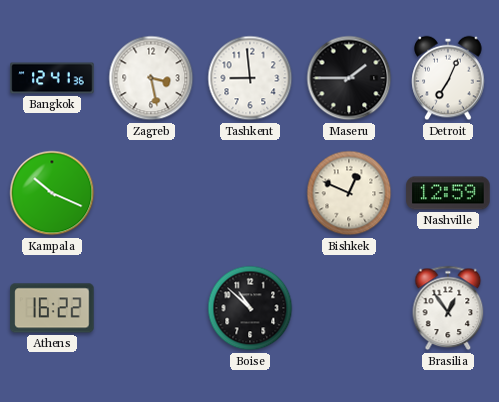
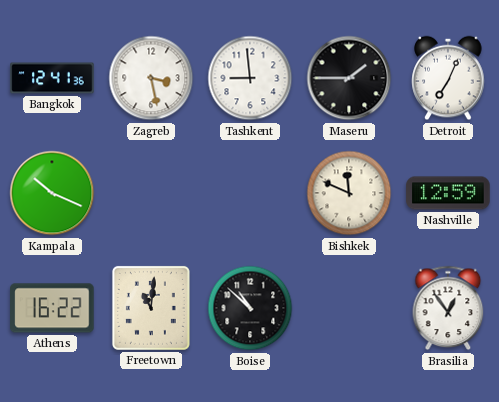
Bishkek: 12:49 -> 11:49 (349, 193)
Freetown: none -> 11:01 (151, 308)
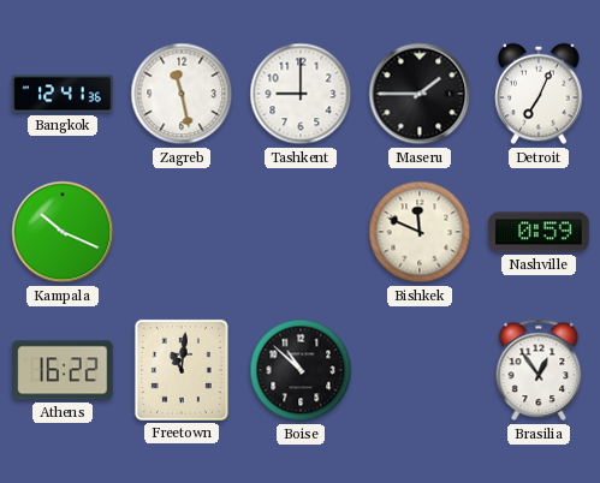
Zagreb: 3:28 -> 11:28 (182, 94)
Tashkent: 8:59 -> 9:00 (301, 94)
Nashville: 12:59 -> 0:59 (539, 232)
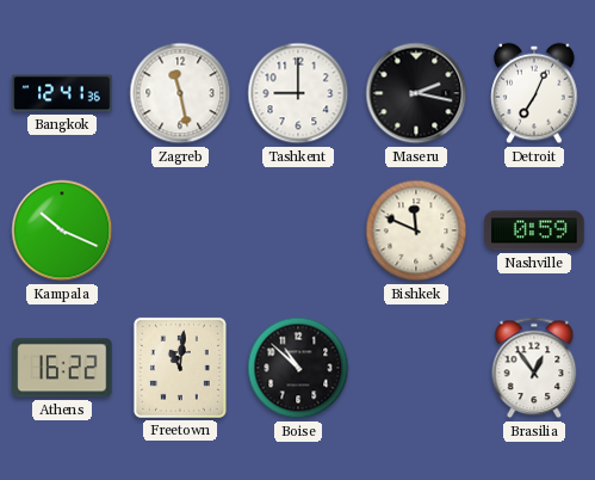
Maseru: 1:45 -> 2:17 (416, 93)
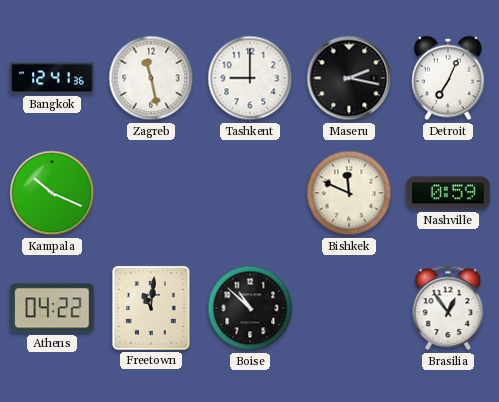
Athens: 16:22 -> 04:22 (52, 308)
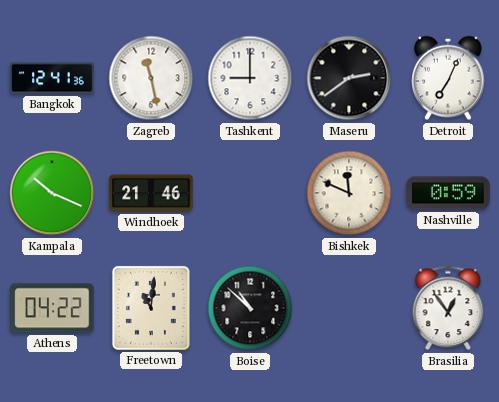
Maseru: 2:17 -> 2:39 (349, 78)
Windhoek: none -> 21:46 (151, 193)
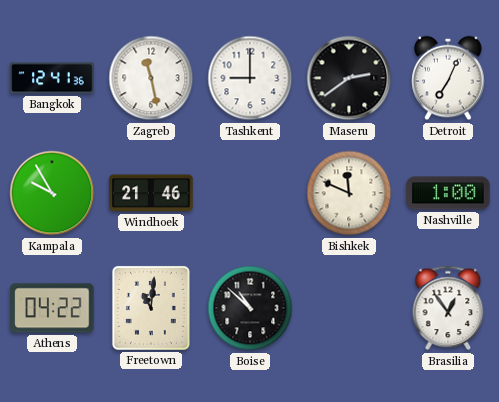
Kampala: 10:19 -> 9:55 (52, 193)
Nashville: 0:59 -> 1:00 (448, 193)
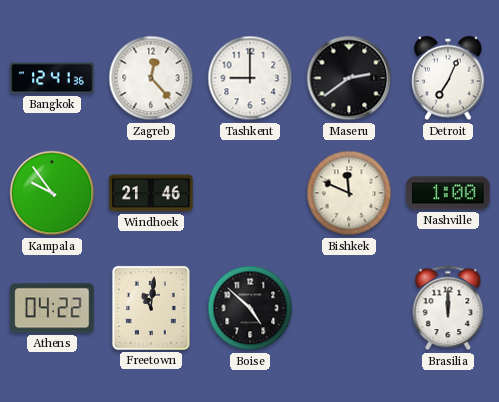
Zagreb: 11:28 -> 12:23 (151, 78)
Kampala: 9:55 -> 9:54 (52, 193)
Boise: 10:52 -> 4:52 (250, 308)
Brasilia: 12:54 -> 12:00 (448, 308)
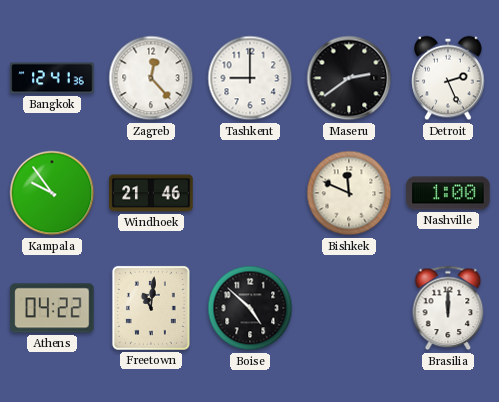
Detroit: 7:04 -> 2:26 (448, 78)
